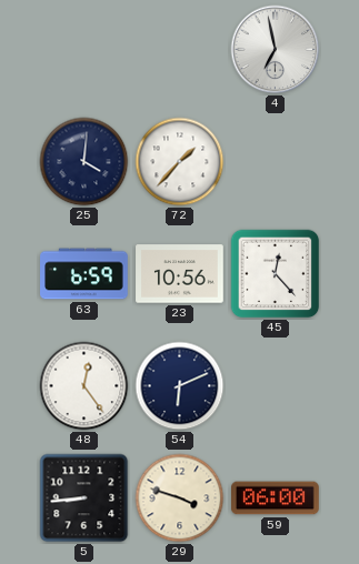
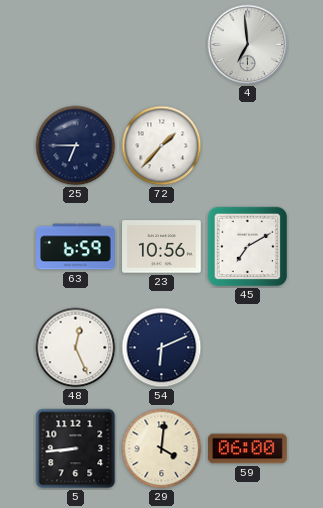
4: 6:58 -> 6:59 (248, 45)
25: 4:01 -> 6:45 (76, 146)
45: 12:23 -> 7:10 (248, 247)
48: 12:24 -> 12:26 (76, 348)
29: 3:48 -> 4:01 (162, 449)
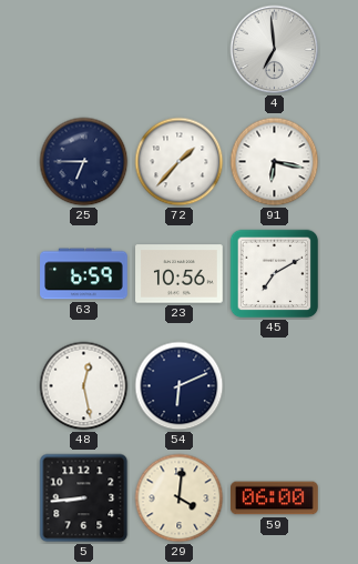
91: none -> 6:17 (275, 162)
48: 12:26 -> 12:28 (84, 386)
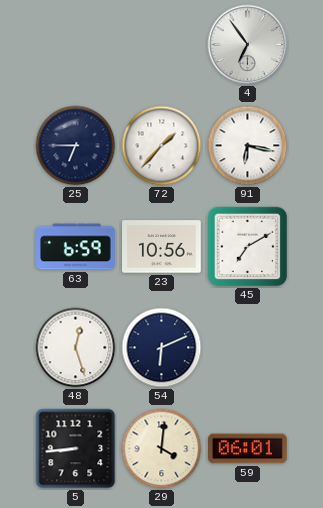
4: 6:59 -> 6:54 (248, 45)
48: 12:28 -> 12:27 (76, 348)
59: 06:00 -> 06:01 (248, 449)
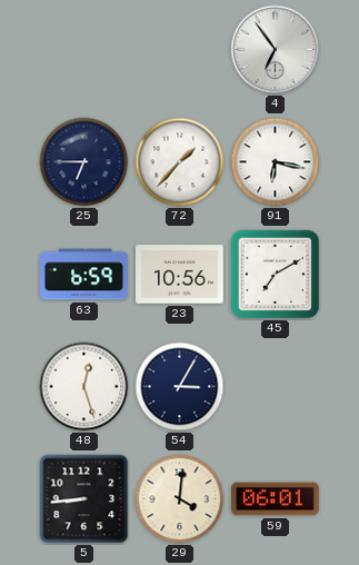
54: 6:11 -> 3:05 (180, 387)
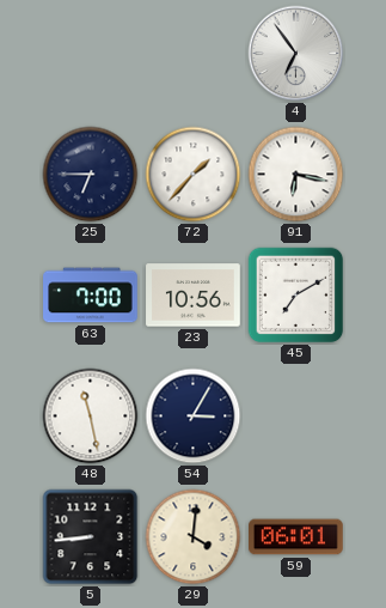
63: 6:59 -> 7:00 (91, 296)
48: 12:27 -> 11:28 (91, 417)
